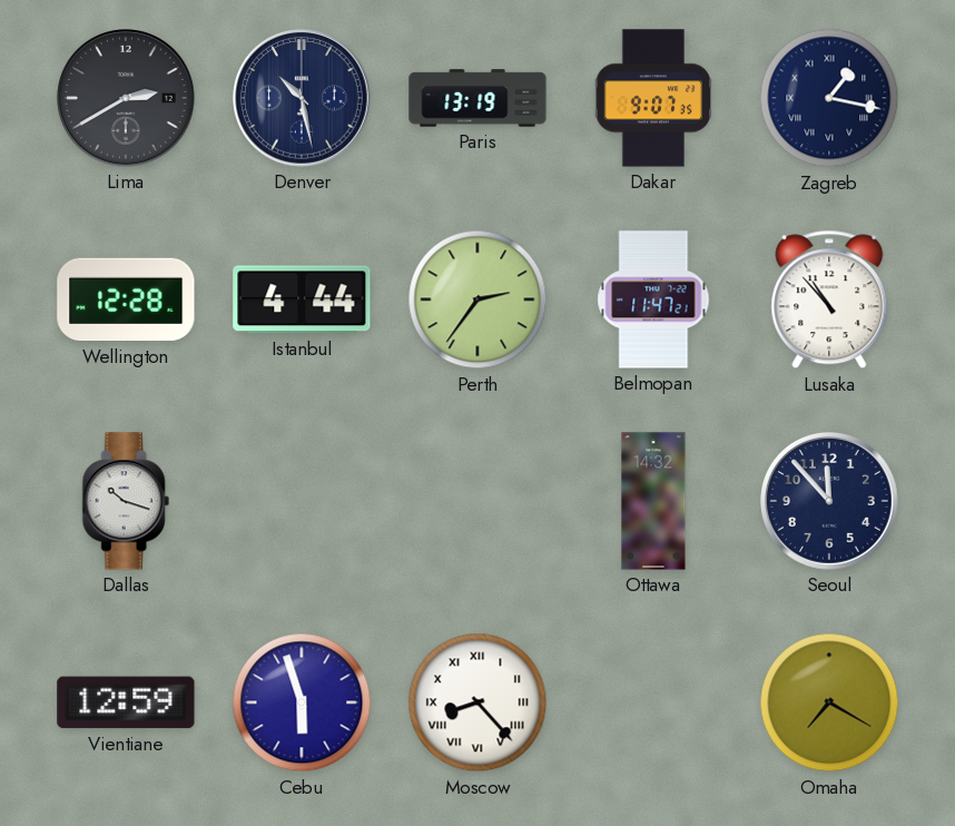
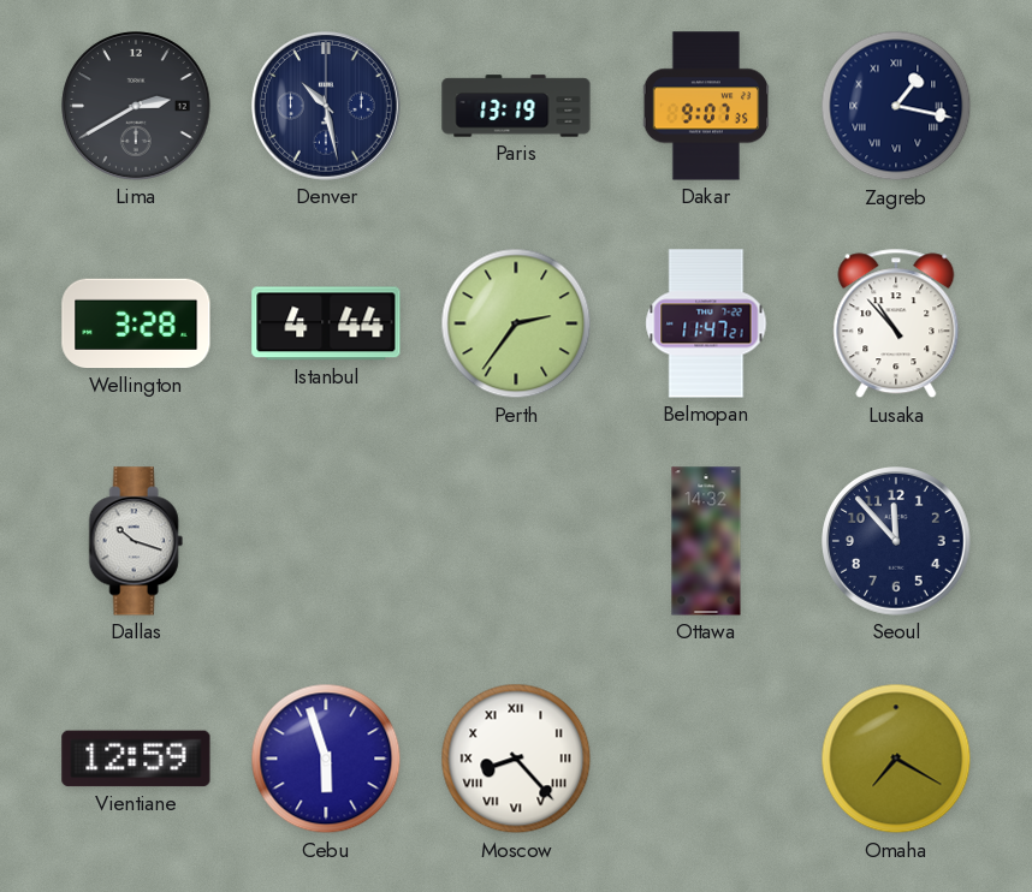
Wellington: 12:28 -> 3:28 (136, 323)
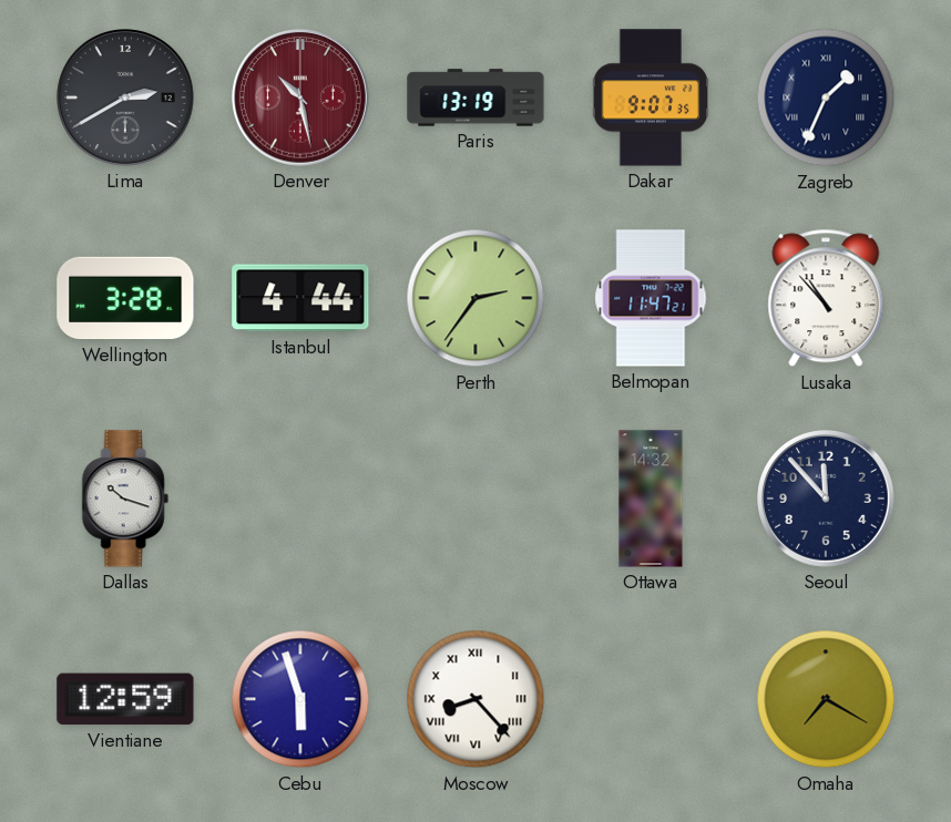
Denver dial: navy -> burgundy (301, 99)
Zagreb: 1:17 -> 1:34 (826, 97)
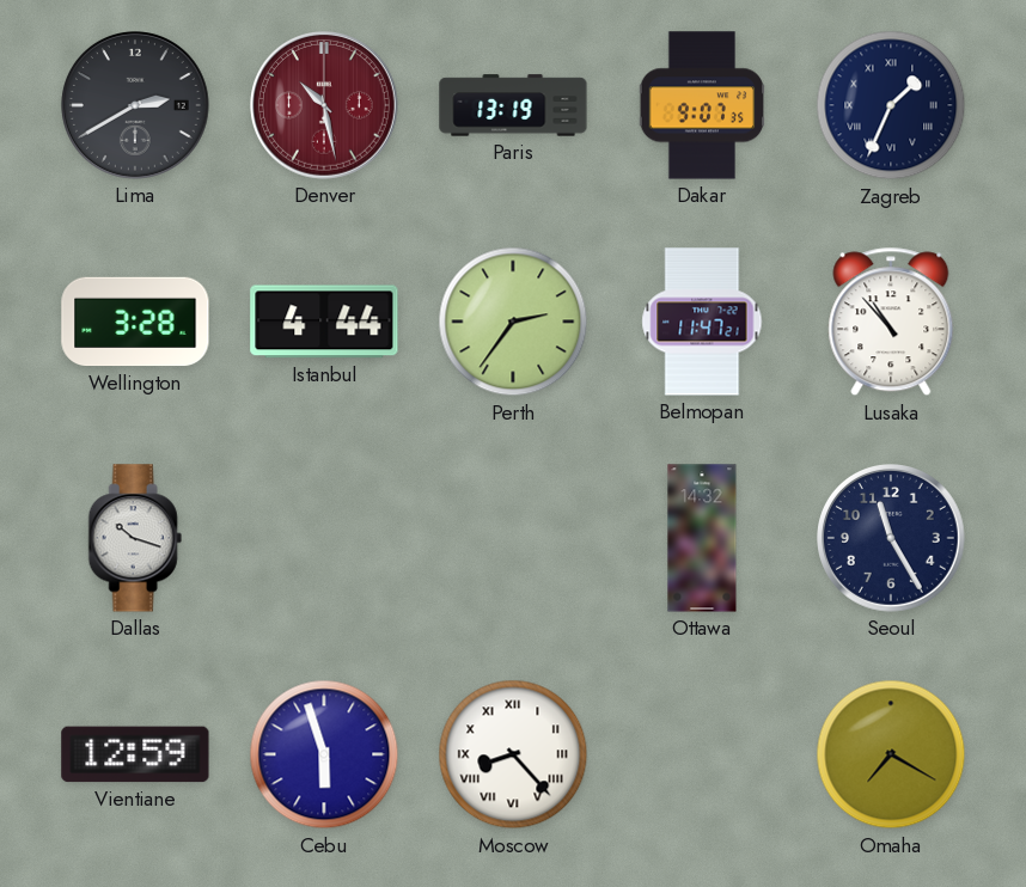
Seoul: 11:53 -> 11:25 (892, 539)
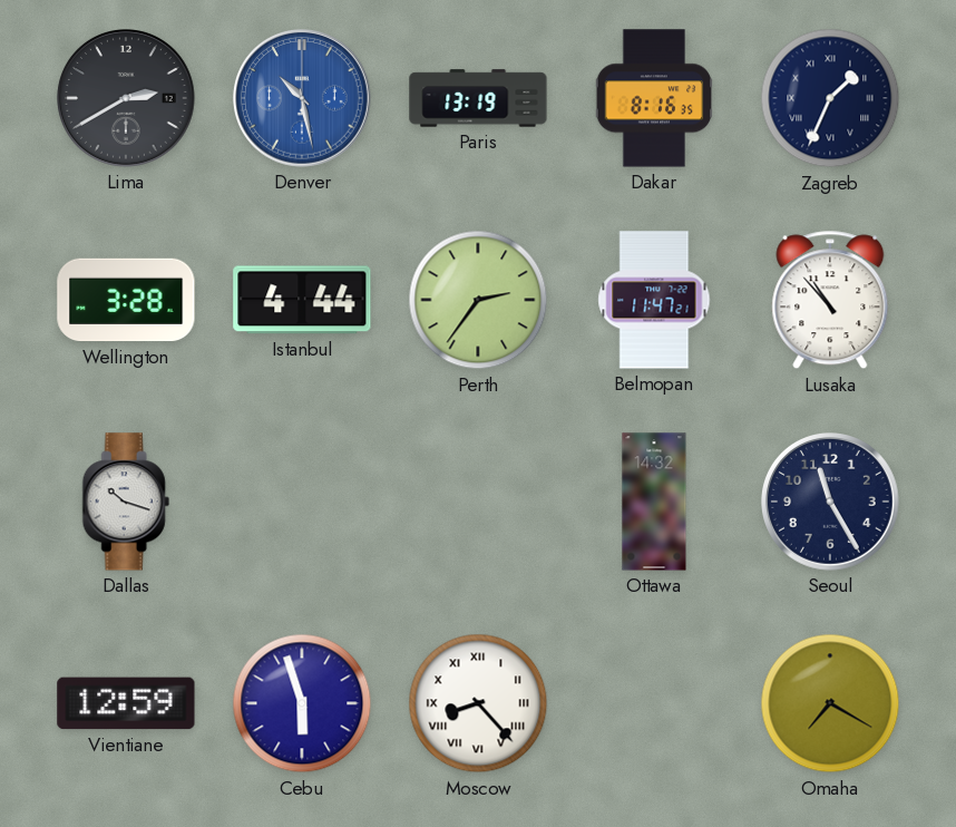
Denver dial: burgundy -> blue (303, 99)
Dakar: 9:07 -> 8:16 (654, 98)
